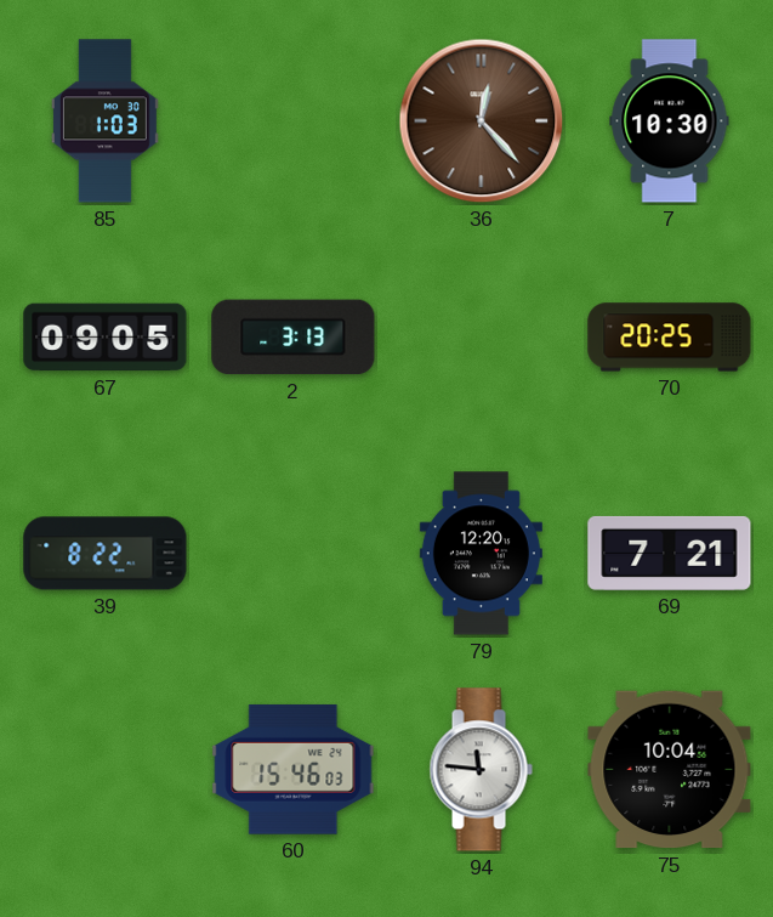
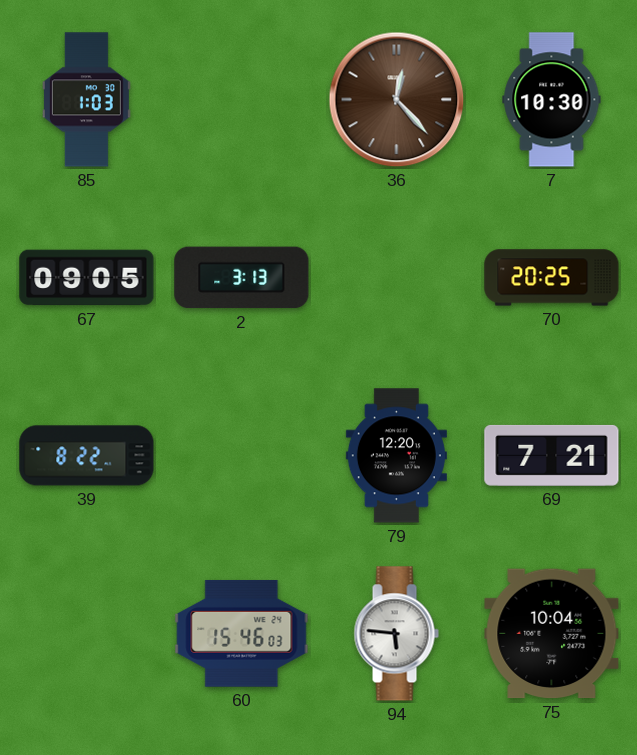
94: 11:46 -> 5:46 (396, 634)
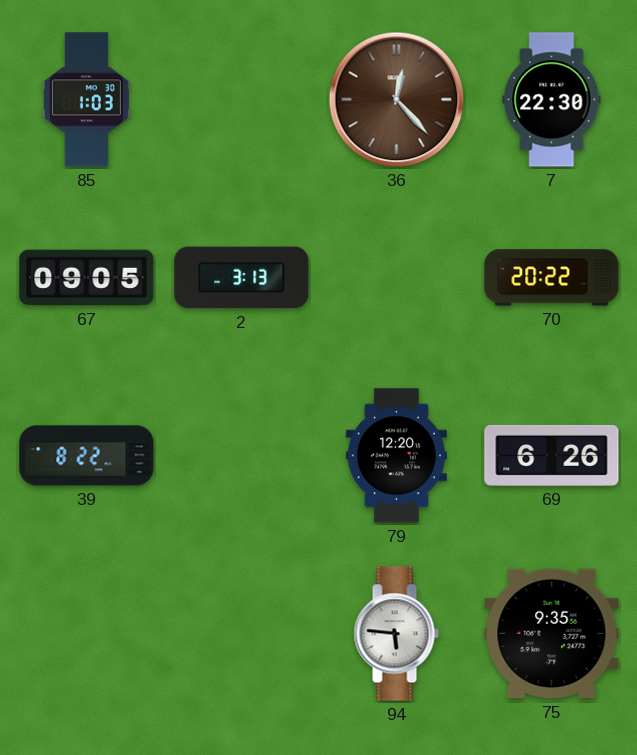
7: 10:30 -> 22:30 (552, 100)
70: 20:25 -> 20:22 (552, 278)
69: 7:21 -> 6:26 (552, 455)
60: 15:46 -> none (242, 633)
75: 10:04 -> 9:35 (552, 634)
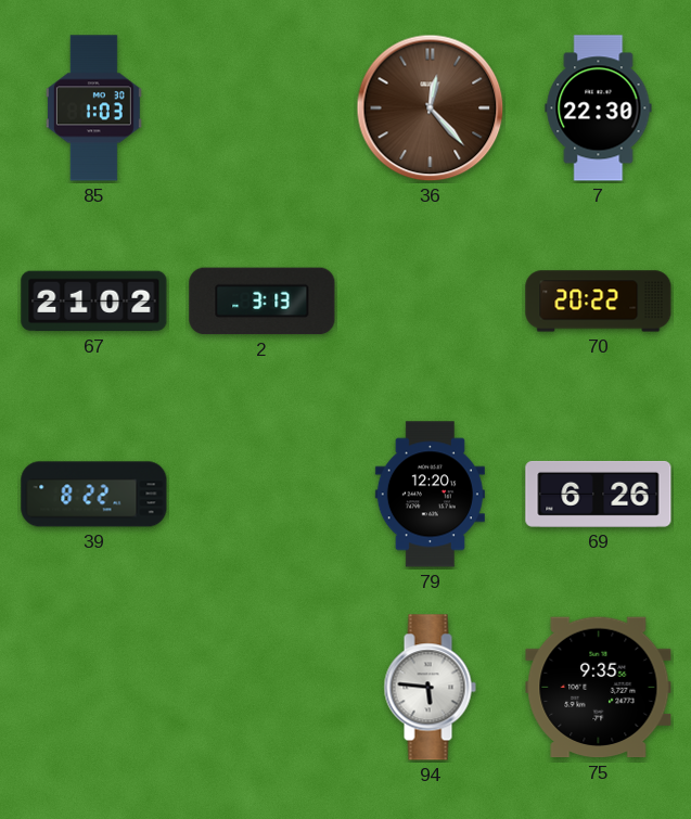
67: 09:05 -> 21:02 (94, 302)
